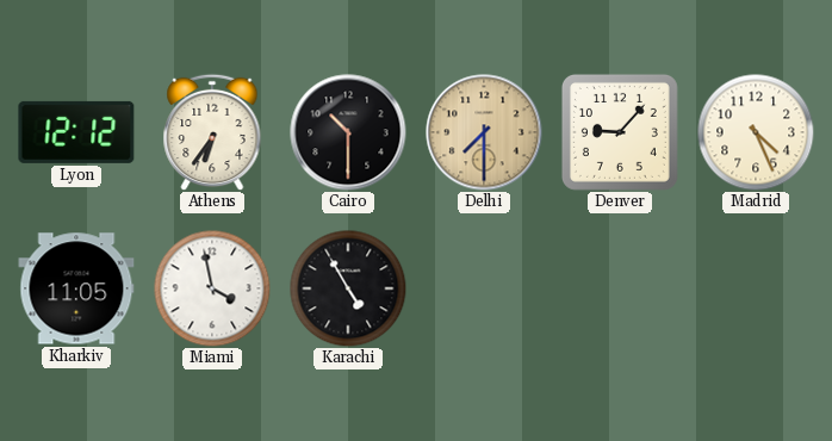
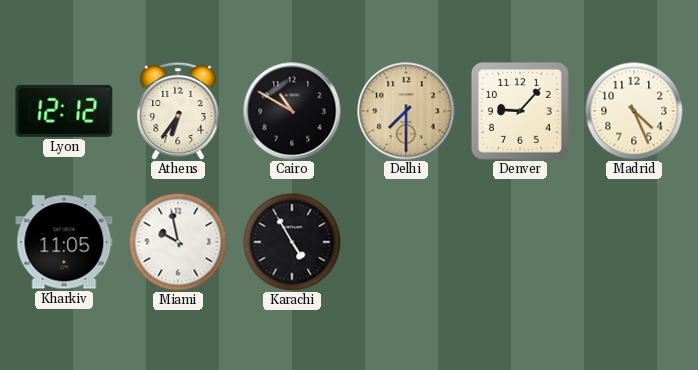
Cairo: 10:30 -> 10:50 (292, 111)
Miami: 3:58 -> 9:58 (178, 242)
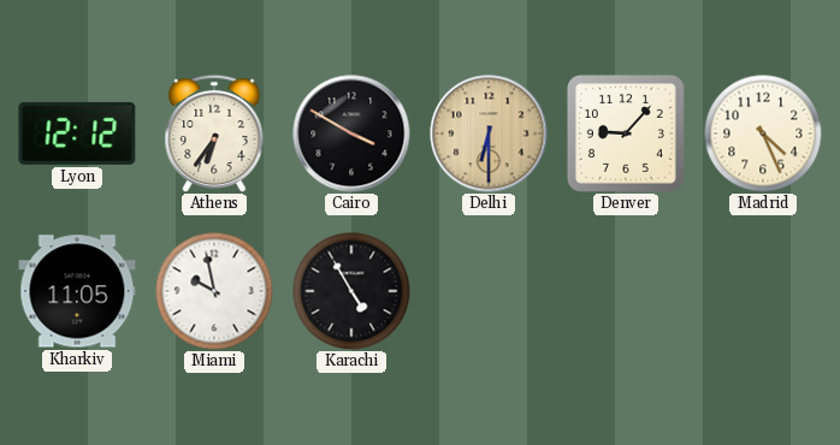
Cairo: 10:50 -> 3:50 (351, 133)
Delhi: 7:30 -> 6:30 (489, 133)
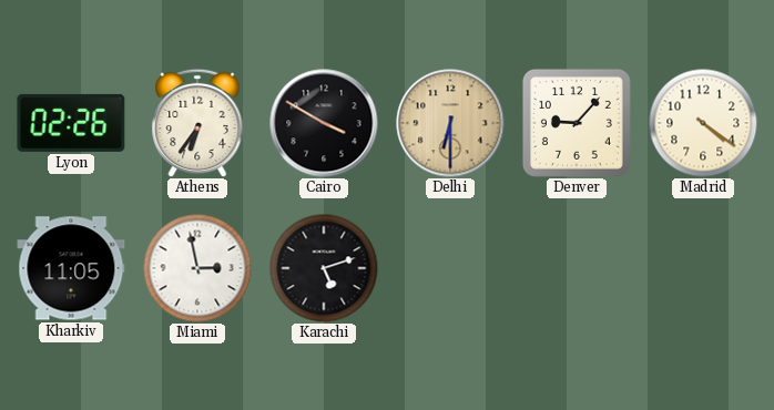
Lyon: 12:12 -> 02:26 (71, 123)
Madrid: 4:26 -> 4:21 (703, 123)
Miami: 9:58 -> 2:58 (197, 268)
Karachi: 4:55 -> 5:12 (324, 268)
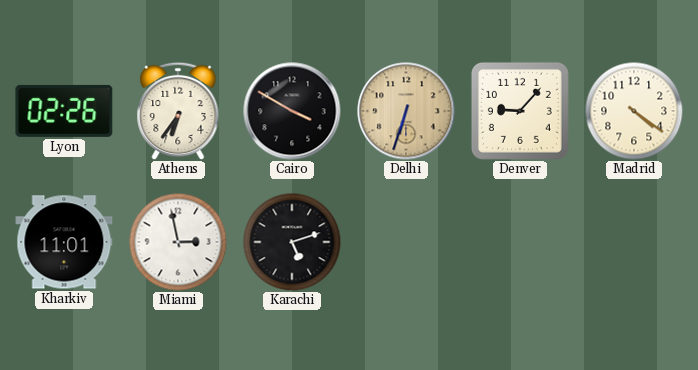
Delhi: 6:30 -> 6:33 (406, 111)
Kharkiv: 11:05 -> 11:01 (64, 242)
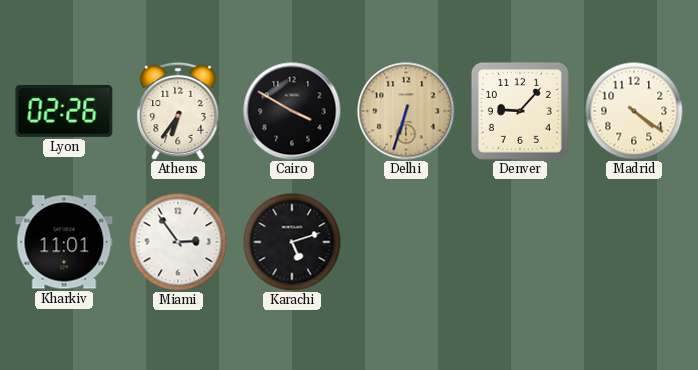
Miami: 2:58 -> 2:54 (178, 242)
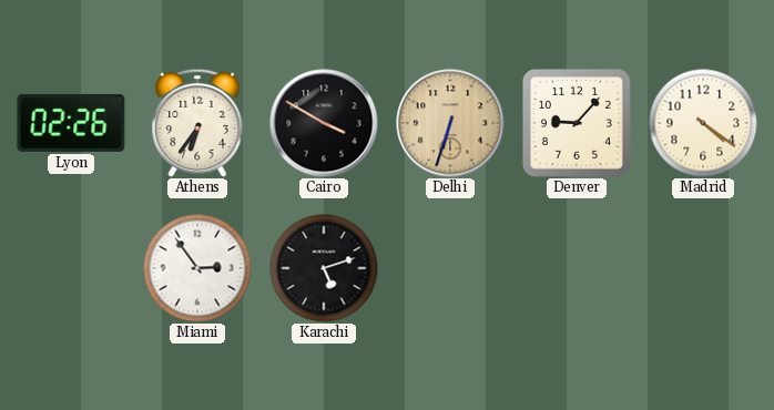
Kharkiv: 11:01 -> none (64, 242)
